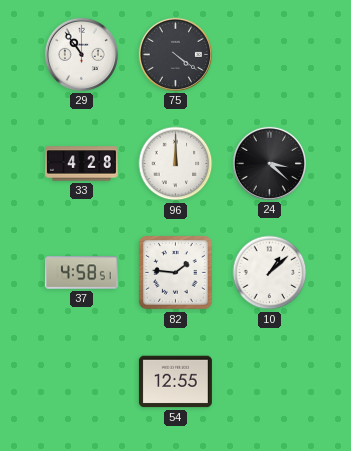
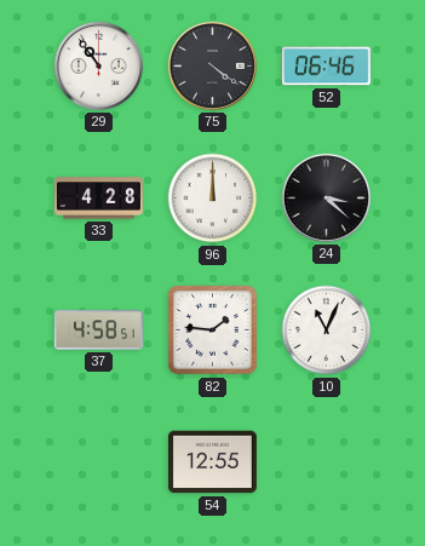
52: none -> 06:46 (326, 67)
10: 1:08 -> 11:04 (327, 331)
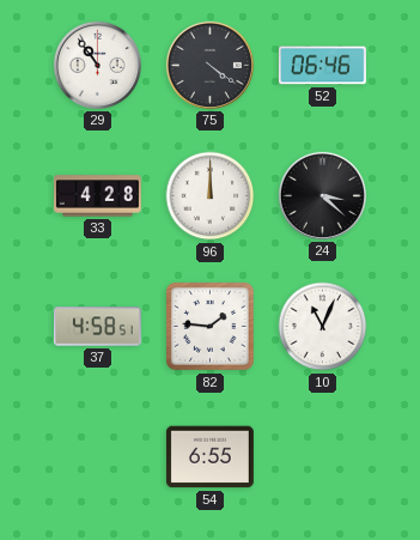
54: 12:55 -> 6:55 (209, 457)
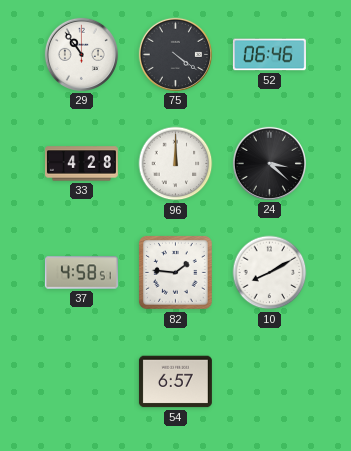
10: 11:04 -> 8:10 (270, 273)
54: 6:55 -> 6:57 (175, 382)
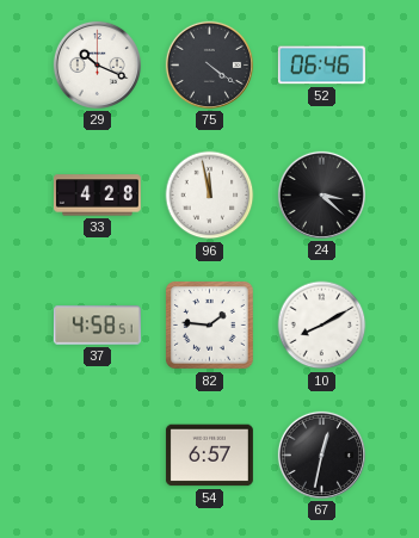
29: 10:54 -> 10:19 (97, 64)
96: 12:00 -> 11:58 (210, 196)
67: none -> 12:32 (321, 454)
